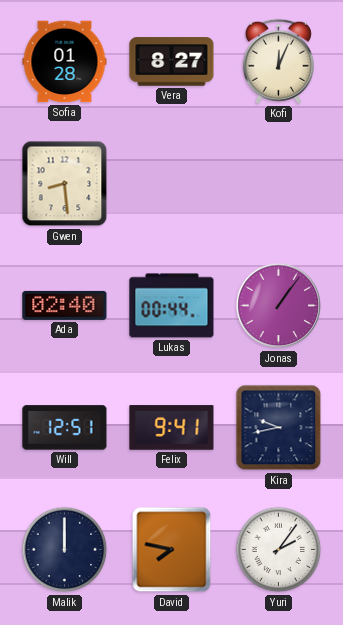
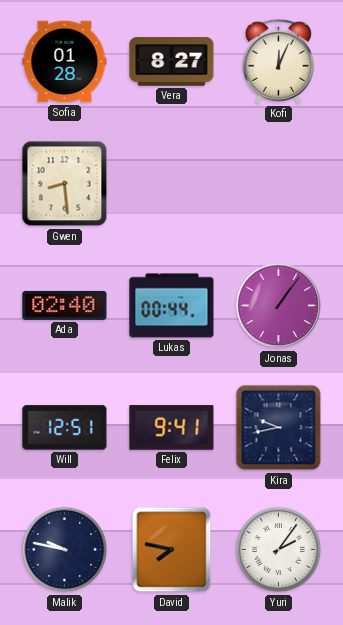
Malik: 12:00 -> 9:47 (65, 550)
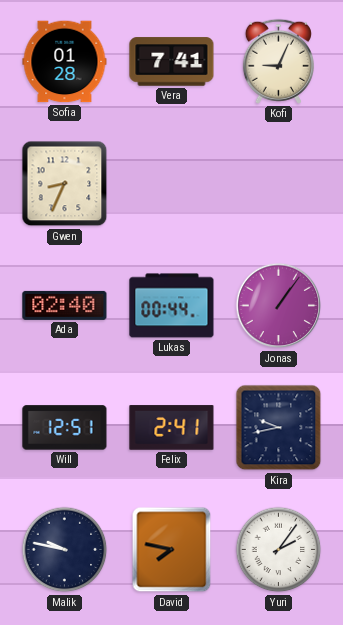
Vera: 8:27 -> 7:41 (172, 62)
Kofi: 12:04 -> 9:04 (278, 61)
Gwen: 8:29 -> 8:34 (65, 184)
Felix: 9:41 -> 2:41 (172, 428)
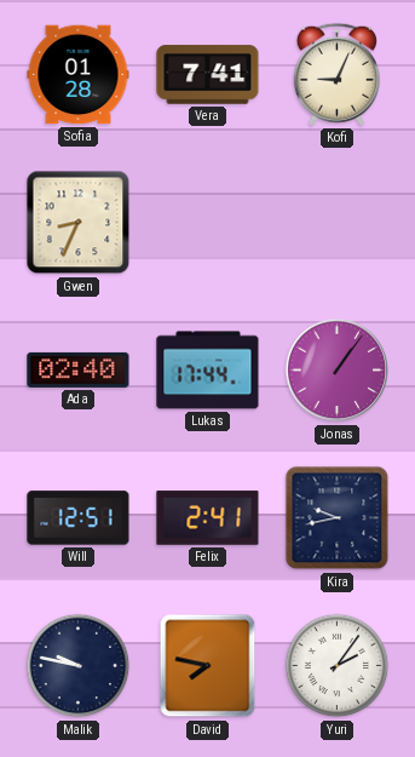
Lukas: 00:44 -> 17:44 (208, 371)
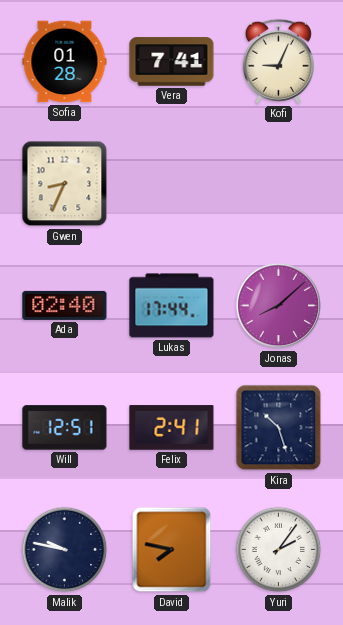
Jonas: 1:06 -> 8:08 (279, 306)
Kira: 9:43 -> 10:27 (279, 428)
